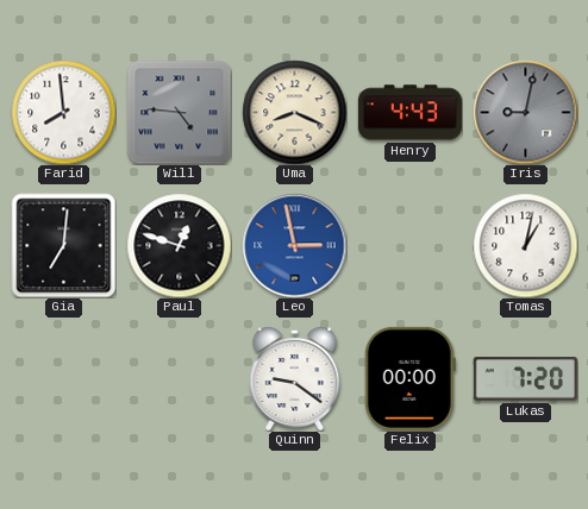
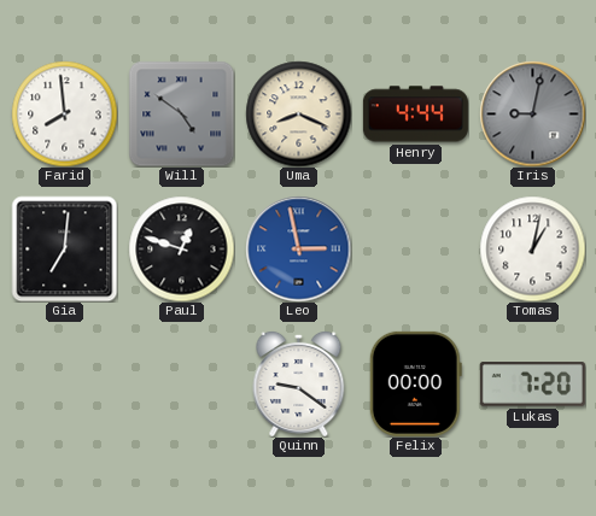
Will: 4:46 -> 4:51 (181, 113)
Henry: 4:43 -> 4:44 (415, 115)
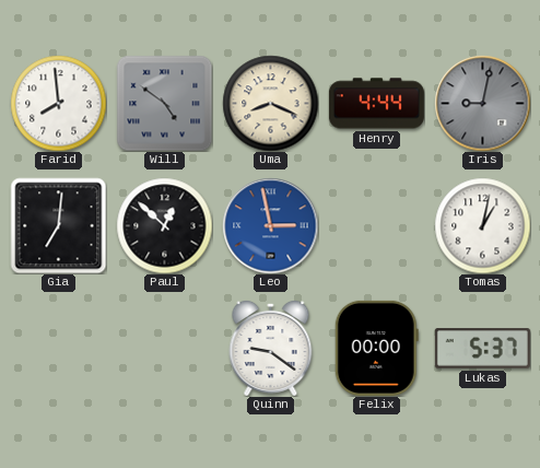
Paul: 12:48 -> 12:52 (164, 225)
Lukas: 7:20 -> 5:37 (482, 349)
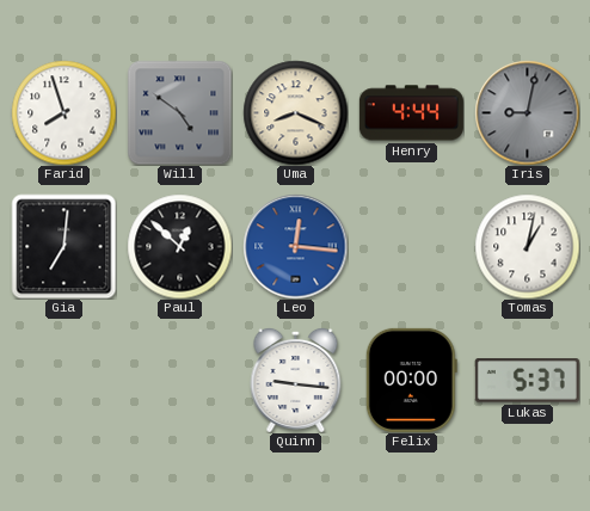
Farid: 7:59 -> 7:57 (63, 112)
Leo: 2:58 -> 12:16 (295, 246)
Quinn: 9:21 -> 9:16 (296, 380)
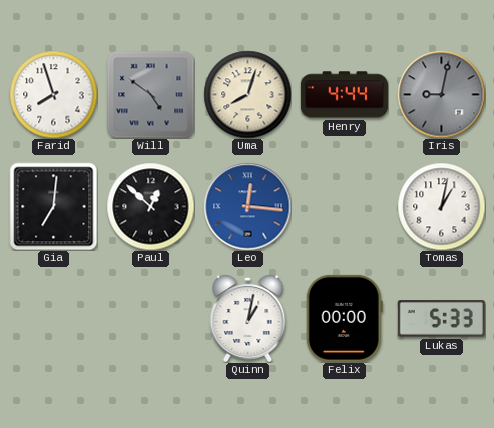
Uma: 8:19 -> 8:03 (247, 94)
Quinn: 9:16 -> 1:02 (248, 318)
Lukas: 5:37 -> 5:33 (441, 319)
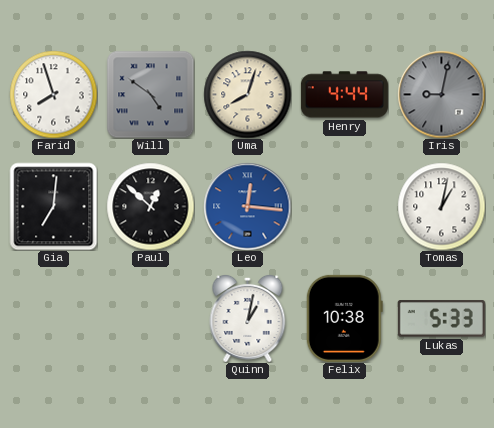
Felix: 00:00 -> 10:38 (344, 318)
